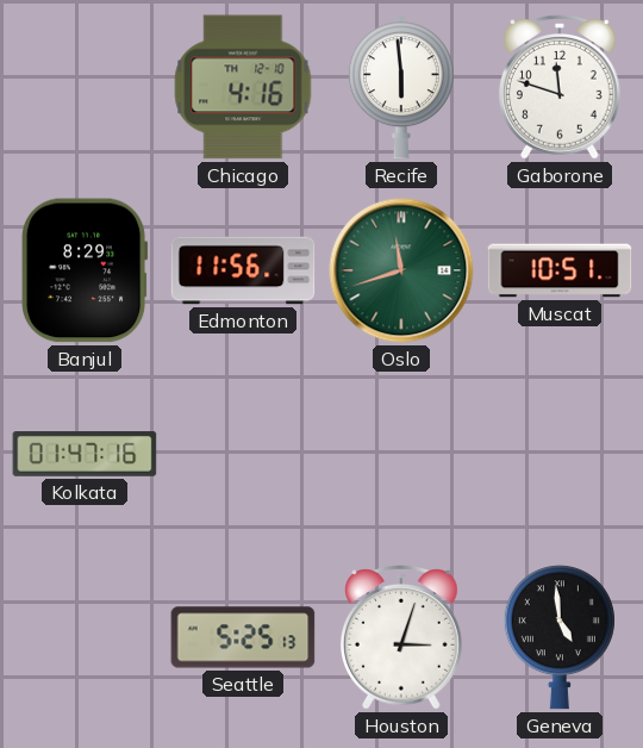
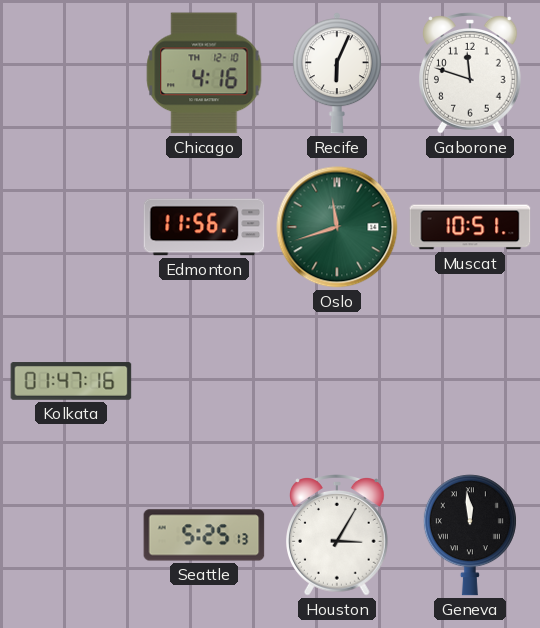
Recife: 5:59 -> 6:04 (337, 73)
Banjul: 8:29 -> none (85, 270)
Houston: 3:03 -> 3:05 (338, 535)
Geneva: 4:59 -> 11:59 (470, 535)
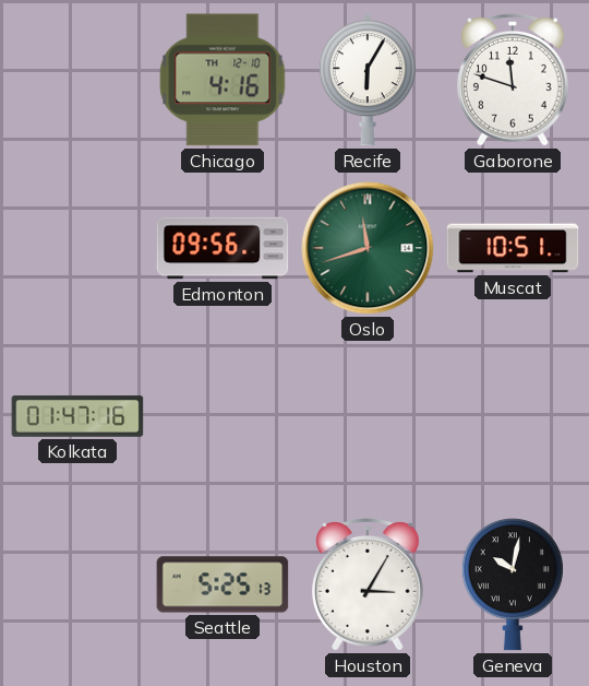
Recife: 6:04 -> 6:05 (368, 80)
Edmonton: 11:56 -> 09:56 (223, 248)
Geneva: 11:59 -> 10:02 (513, 584)
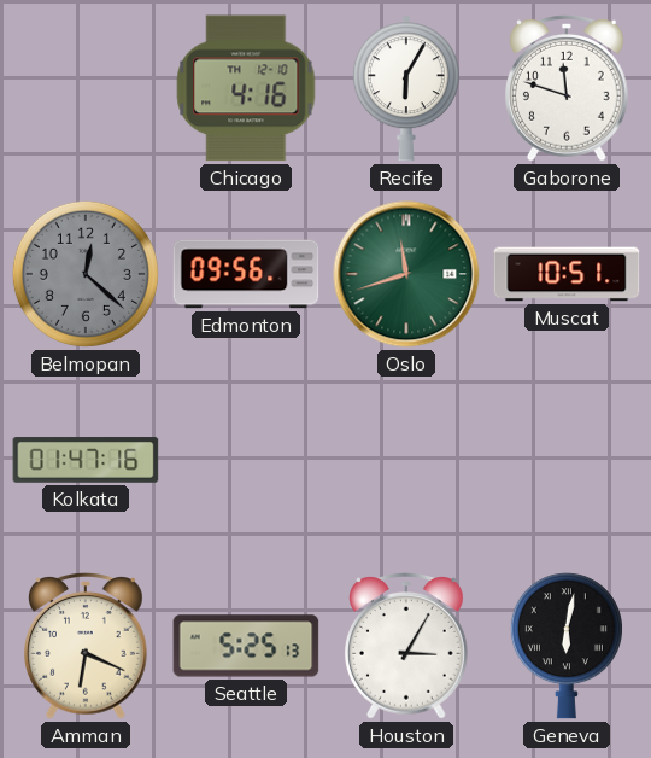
Belmopan: none -> 12:22 (86, 274)
Amman: none -> 6:19 (87, 646)
Geneva: 10:02 -> 6:02 (567, 646)
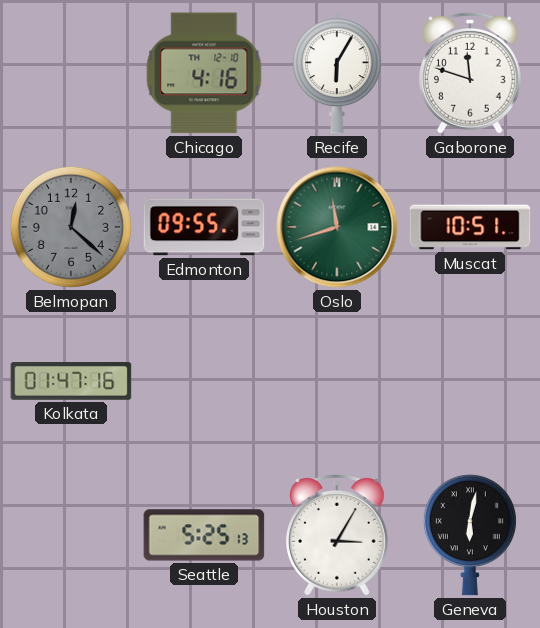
Edmonton: 09:56 -> 09:55 (204, 227)
Amman: 6:19 -> none (87, 646)
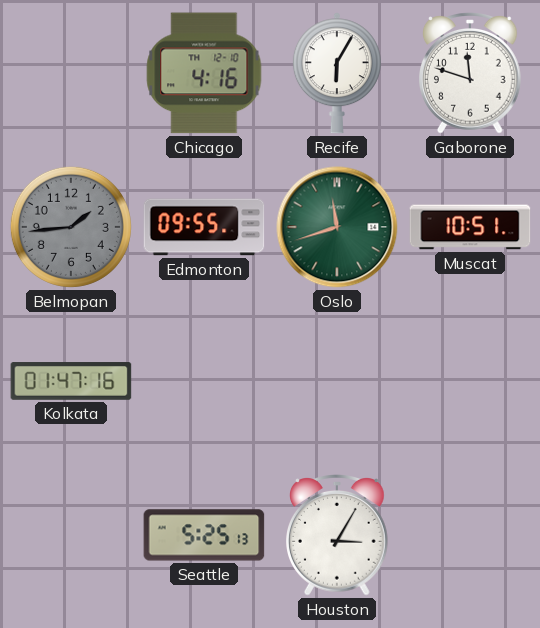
Belmopan: 12:22 -> 1:44 (71, 227)
Geneva: 6:02 -> none (470, 535)
